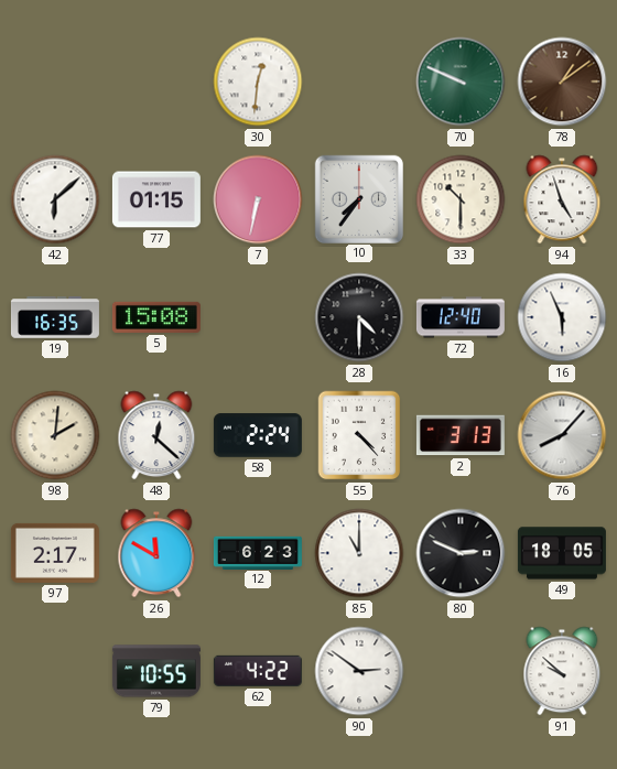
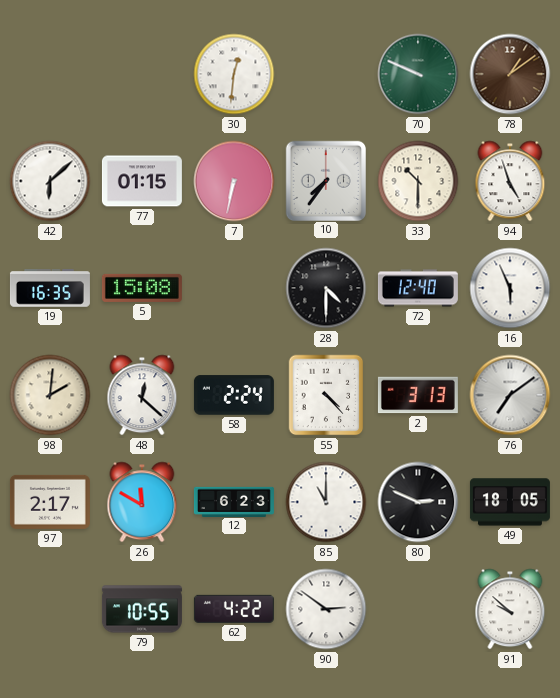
76: 8:07 -> 7:09 (510, 395)
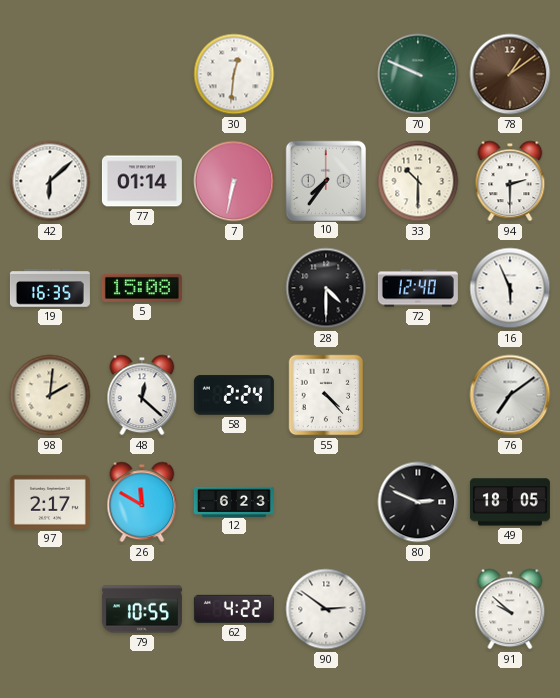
77: 01:15 -> 01:14 (142, 181)
94: 4:57 -> 2:30 (510, 181)
2: 3:13 -> none (418, 395)
85: 11:00 -> none (326, 502)
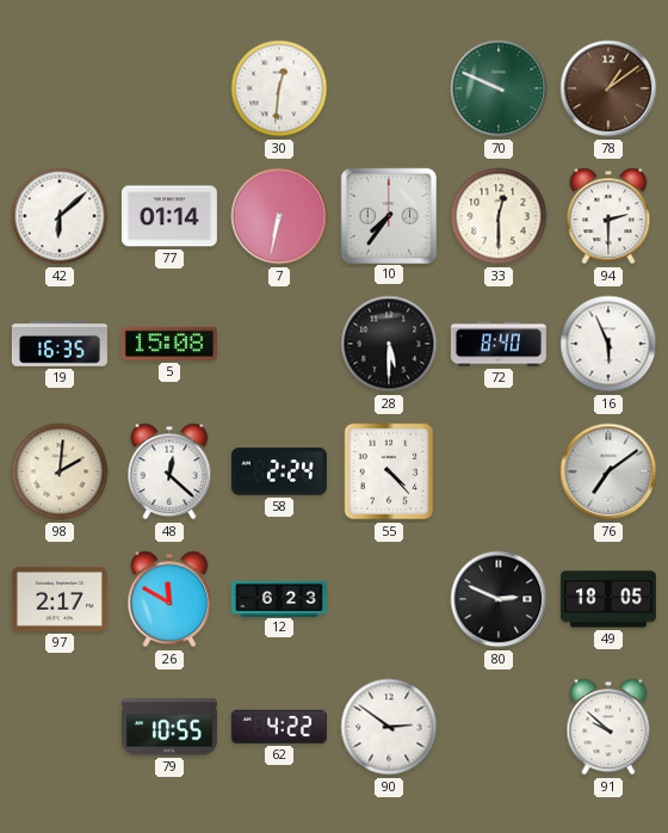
33: 10:30 -> 12:30 (499, 216)
28: 4:30 -> 5:30 (389, 344)
72: 12:40 -> 8:40 (499, 344)
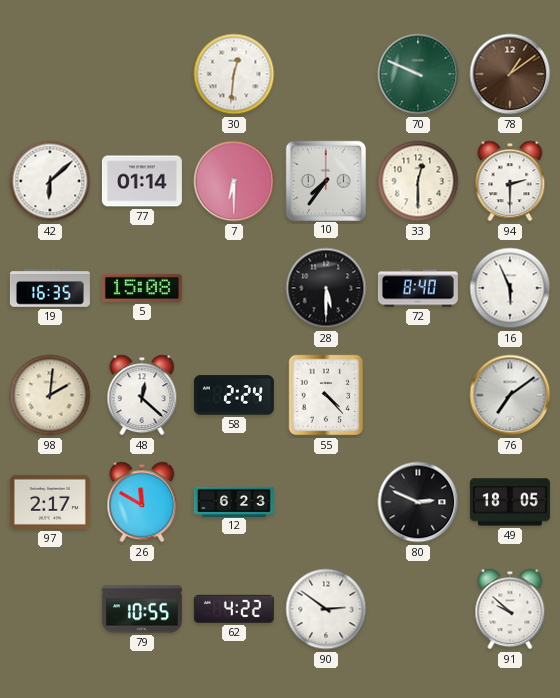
7: 6:32 -> 6:30 (234, 181)
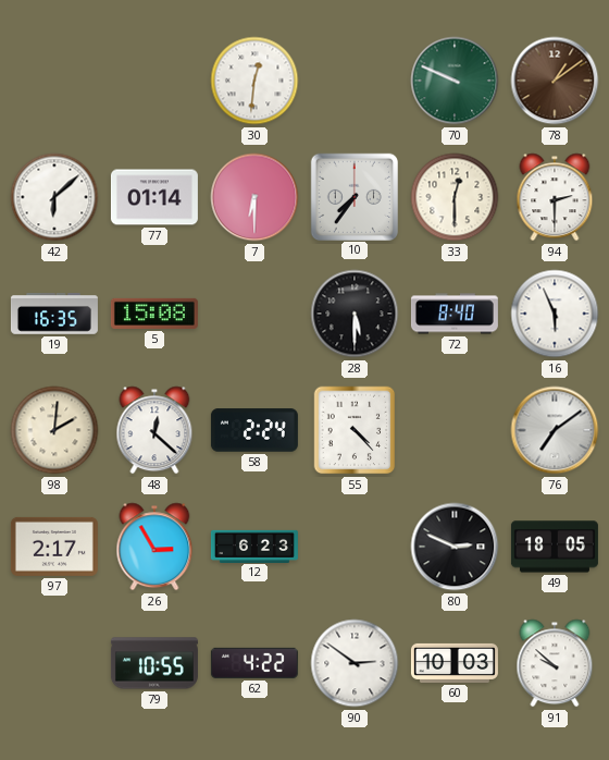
26: 11:50 -> 2:55 (154, 547)
60: none -> 10:03 (455, 663)
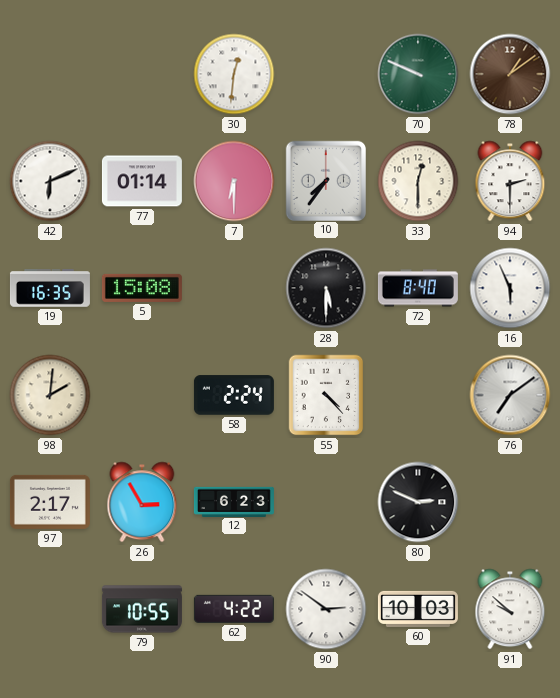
42: 6:08 -> 6:11 (50, 181)
48: 12:22 -> none (154, 430)
49: 18:05 -> none (555, 547)
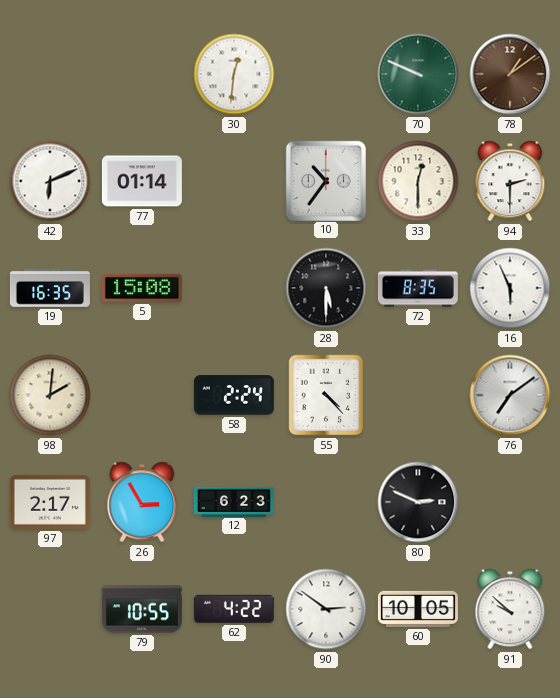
7: 6:30 -> none (234, 181)
10: 7:36 -> 10:36 (325, 180)
72: 8:40 -> 8:35 (418, 288)
60: 10:03 -> 10:05 (418, 609)
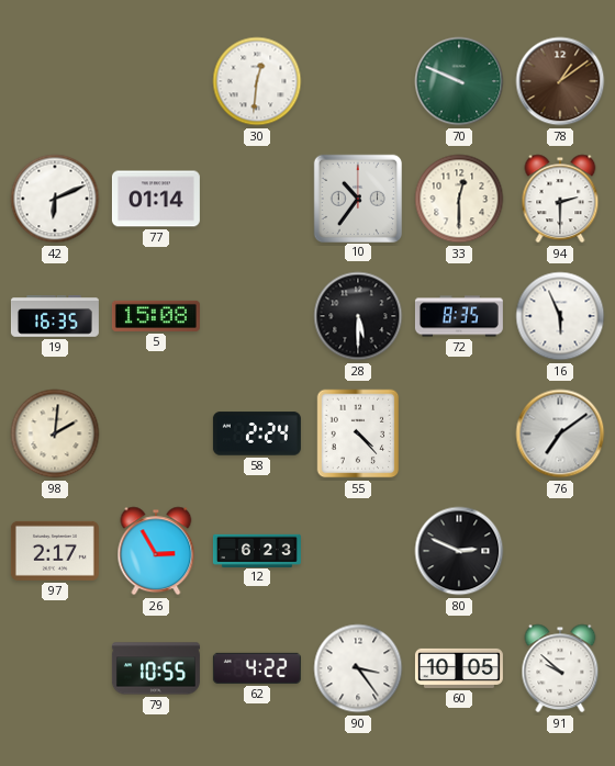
90: 2:51 -> 3:24 (358, 668)
